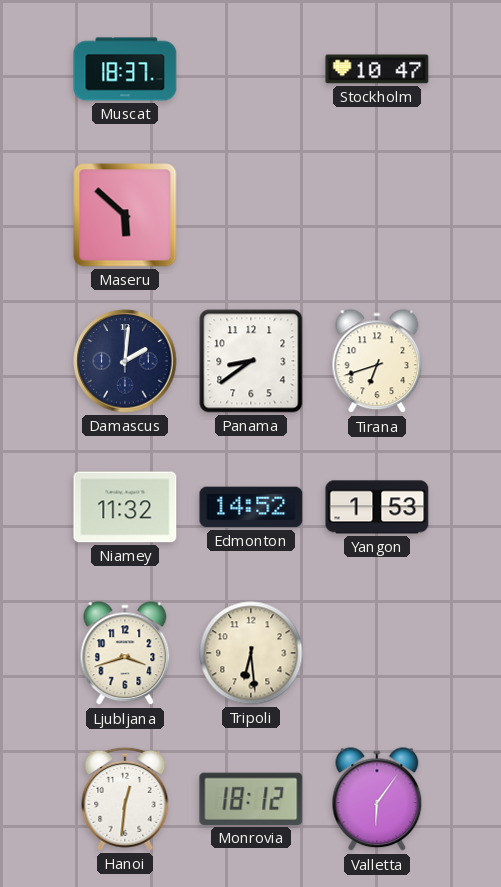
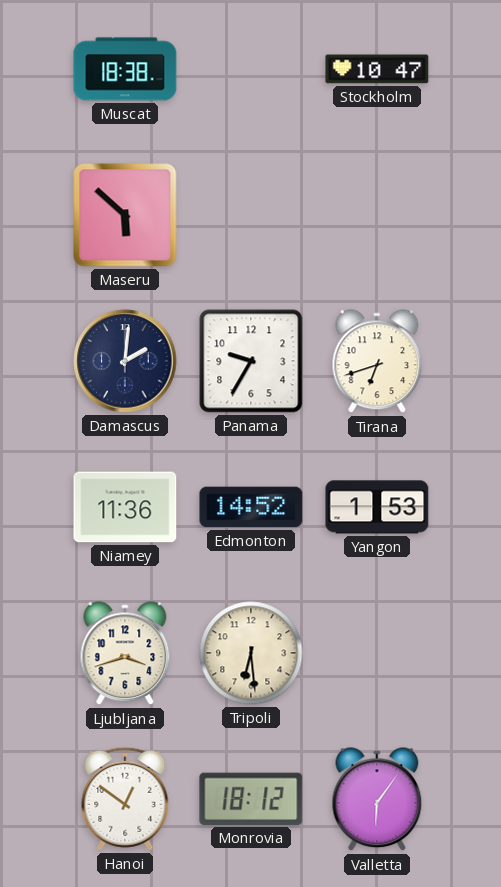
Muscat: 18:37 -> 18:38 (125, 69)
Panama: 8:39 -> 9:35 (251, 361)
Niamey: 11:32 -> 11:36 (125, 507)
Hanoi: 12:31 -> 12:51 (125, 799)
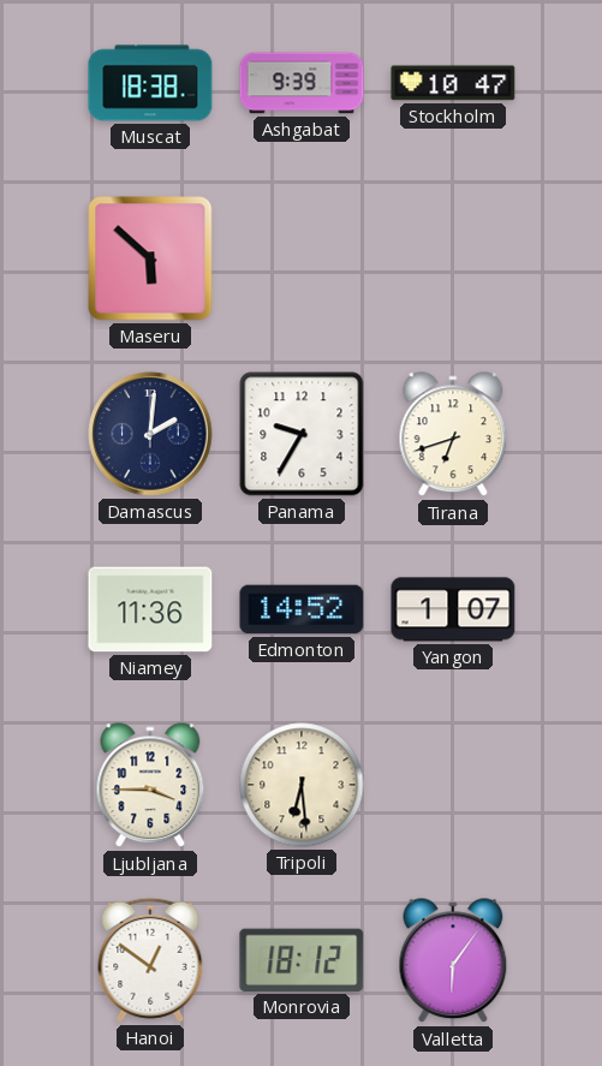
Ashgabat: none -> 9:39 (302, 83)
Yangon: 1:53 -> 1:07 (453, 609)
Ljubljana: 3:42 -> 3:45 (150, 786)
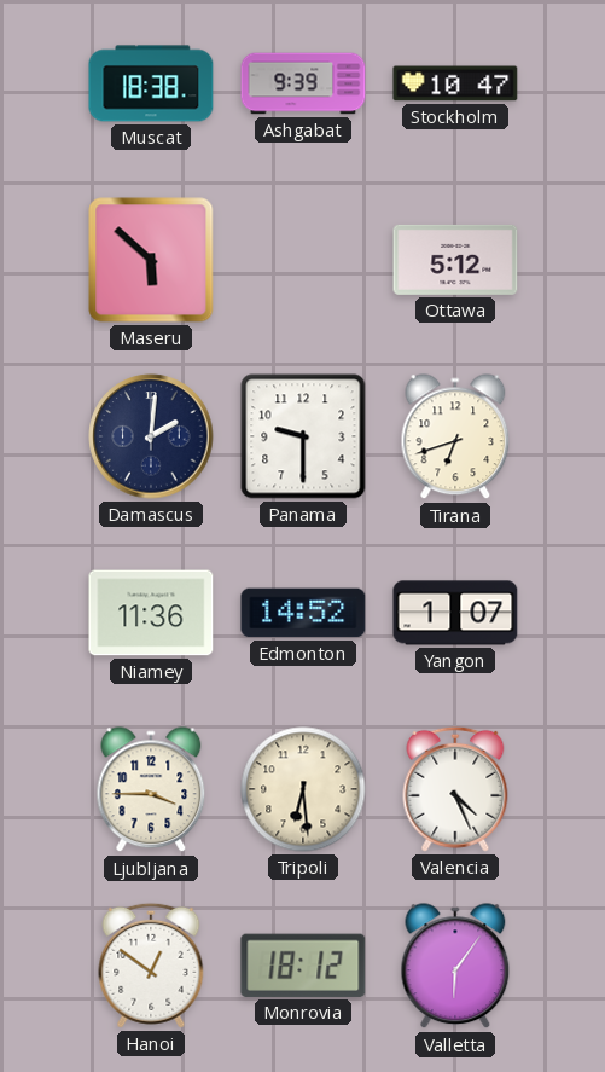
Ottawa: none -> 5:12 (455, 260)
Panama: 9:35 -> 9:30 (303, 436)
Valencia: none -> 4:26 (455, 789)
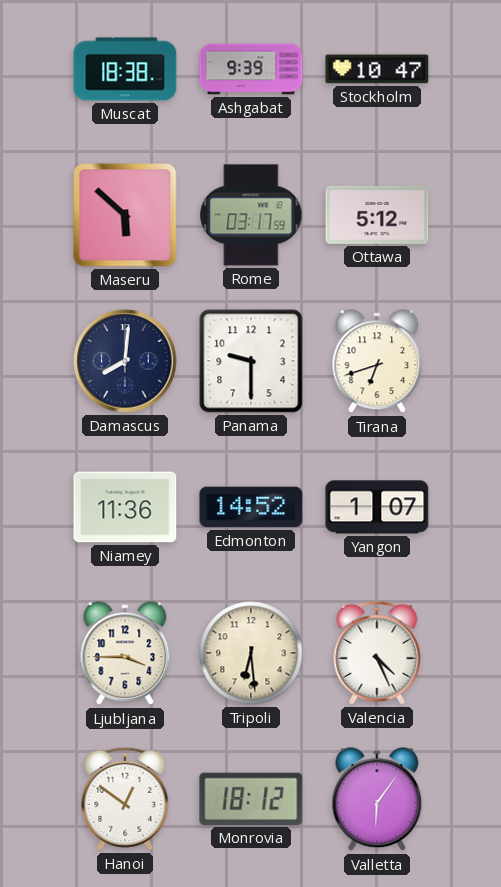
Rome: none -> 03:17 (251, 215)
Damascus: 2:01 -> 8:01 (125, 361)
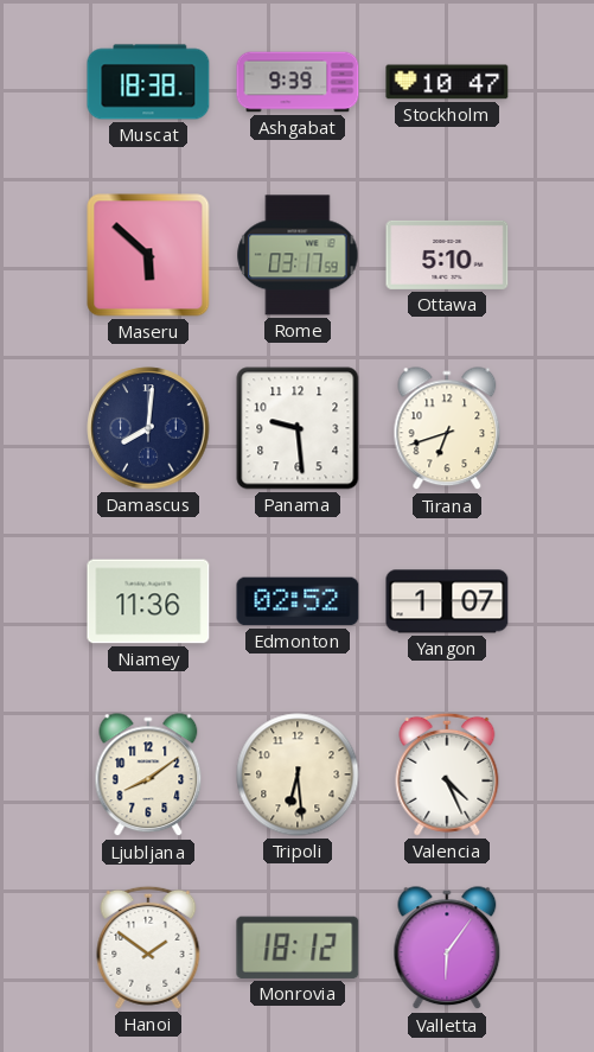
Ottawa: 5:12 -> 5:10 (447, 255)
Panama: 9:30 -> 9:29 (298, 428)
Edmonton: 14:52 -> 02:52 (298, 601)
Ljubljana: 3:45 -> 8:09 (148, 776)
Hanoi: 12:51 -> 1:51 (148, 948)
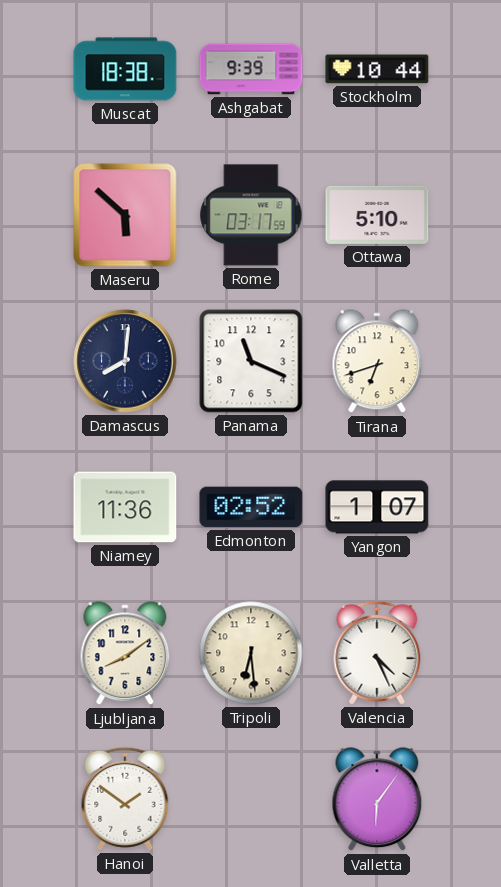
Stockholm: 10:47 -> 10:44 (377, 69)
Panama: 9:29 -> 11:19 (251, 361)
Monrovia: 18:12 -> none (298, 948)
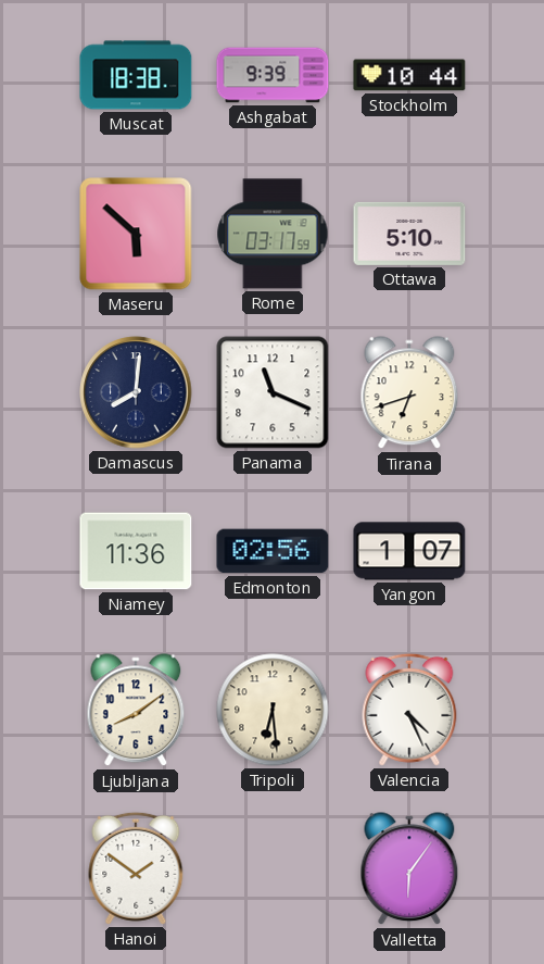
Edmonton: 02:52 -> 02:56 (273, 551)
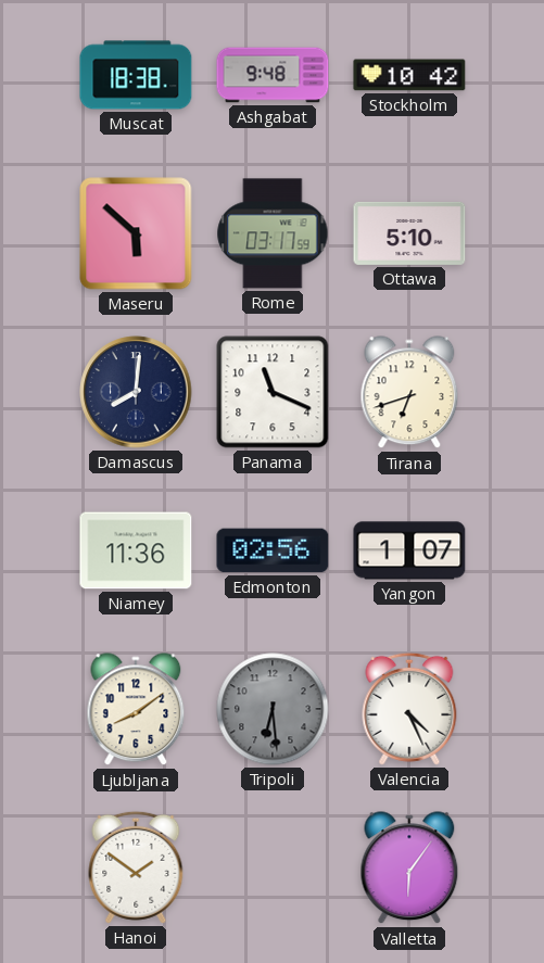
Ashgabat: 9:39 -> 9:48 (273, 75)
Stockholm: 10:44 -> 10:42 (409, 75)
Tripoli dial: cream -> grey (273, 709)
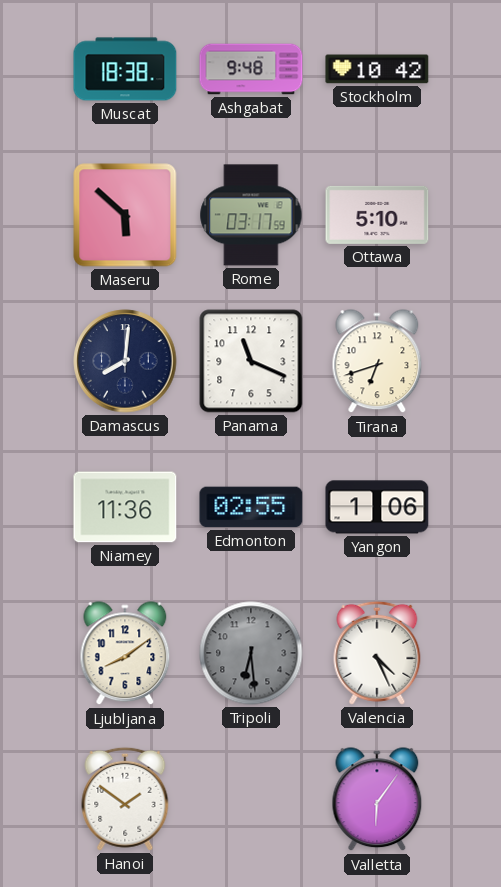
Edmonton: 02:56 -> 02:55 (251, 507)
Yangon: 1:07 -> 1:06 (377, 507)
